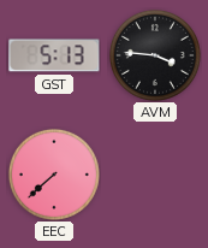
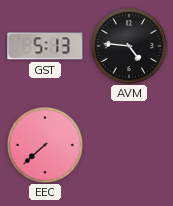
AVM: 3:46 -> 4:46 (129, 46)
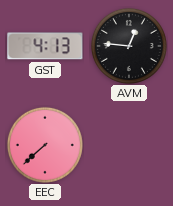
GST: 5:13 -> 4:13 (45, 46)
AVM: 4:46 -> 12:46 (129, 46)
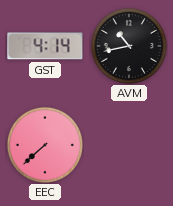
GST: 4:13 -> 4:14 (45, 46)
AVM: 12:46 -> 10:43 (129, 46)
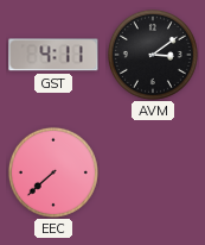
GST: 4:14 -> 4:11 (53, 55)
AVM: 10:43 -> 3:09 (153, 55)
